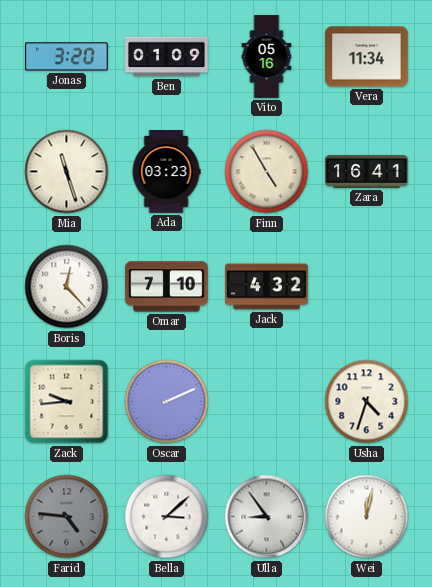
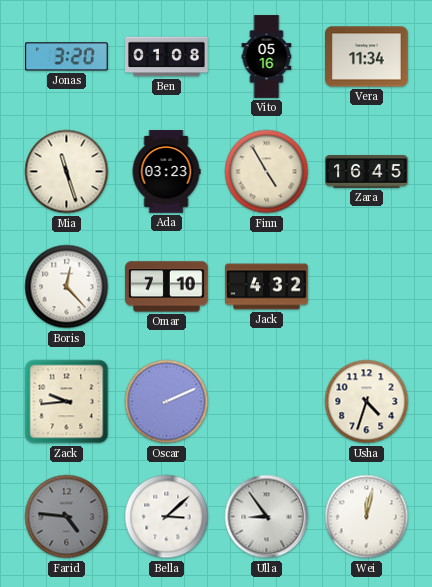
Ben: 01:09 -> 01:08 (167, 57)
Zara: 16:41 -> 16:45 (367, 172)
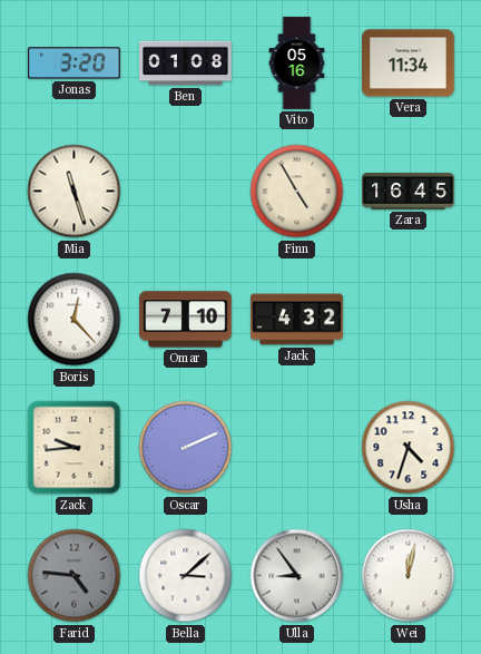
Ada: 03:23 -> none (166, 172)
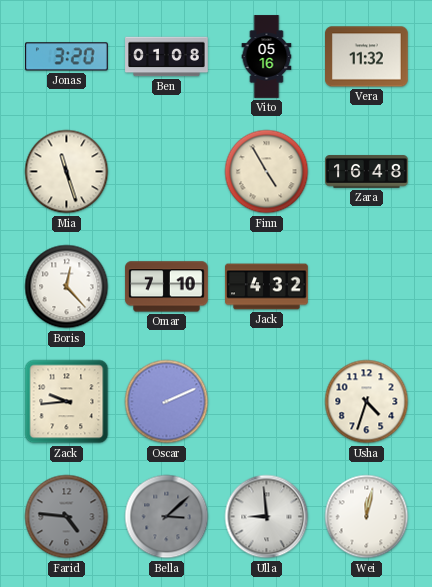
Vera: 11:34 -> 11:32 (367, 57)
Zara: 16:45 -> 16:48 (367, 172)
Bella dial: white -> grey (167, 517)
Ulla: 8:54 -> 8:59 (267, 517)
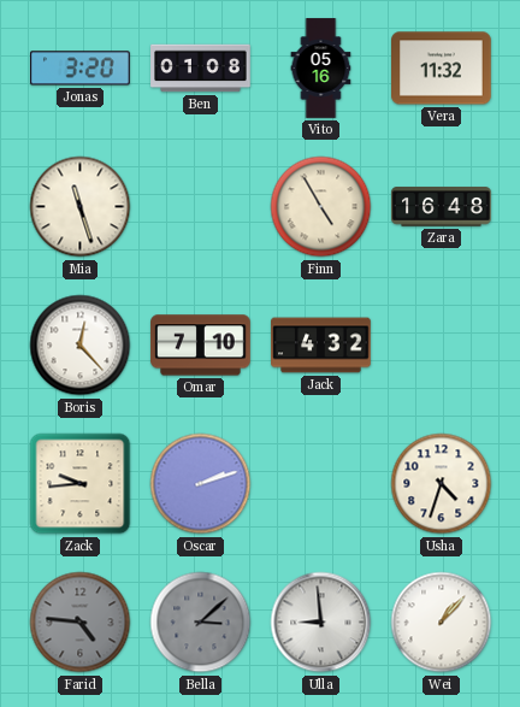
Oscar: 2:11 -> 2:12 (201, 484)
Wei: 12:02 -> 1:07 (442, 623)
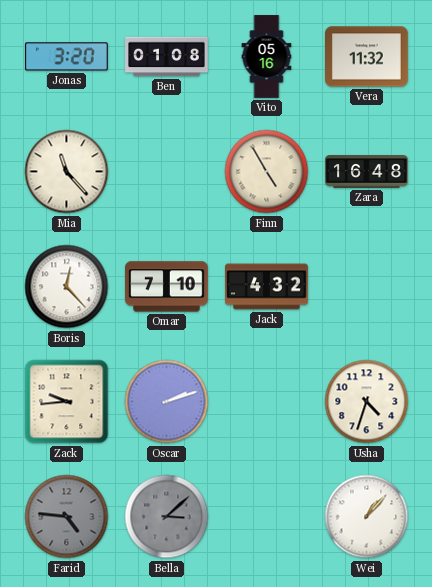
Mia: 11:27 -> 11:23 (67, 172)
Ulla: 8:59 -> none (321, 623)
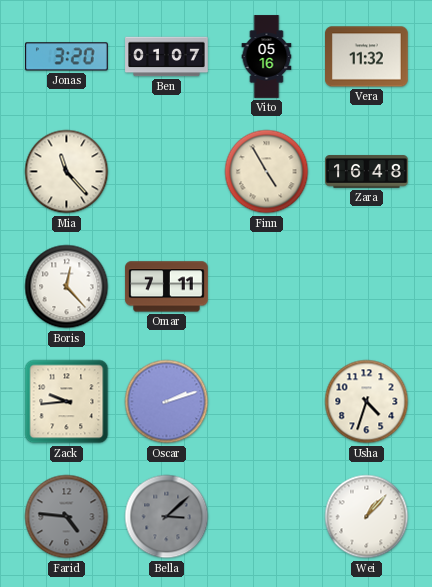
Ben: 01:08 -> 01:07 (167, 57)
Omar: 7:10 -> 7:11 (167, 287)
Jack: 4:32 -> none (267, 287)
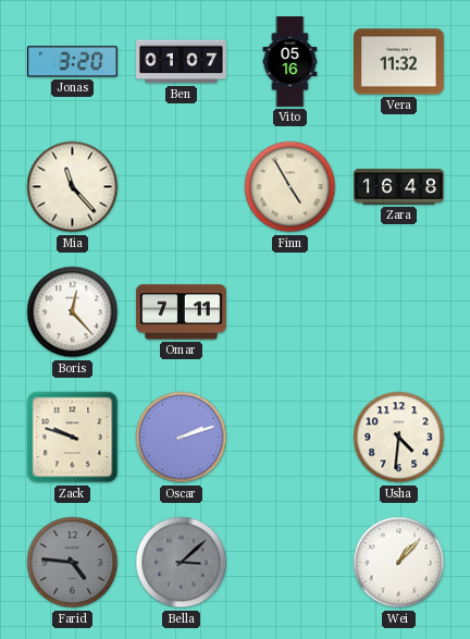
Zack: 9:44 -> 9:48 (73, 438)
Usha: 4:33 -> 4:31 (399, 438)
